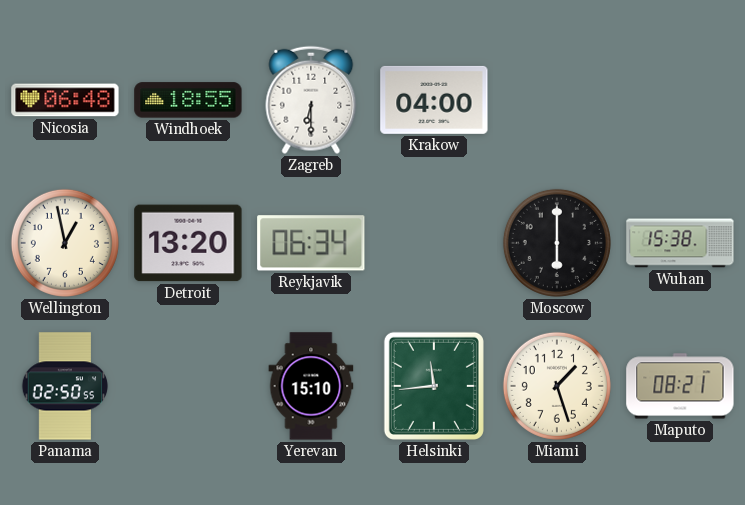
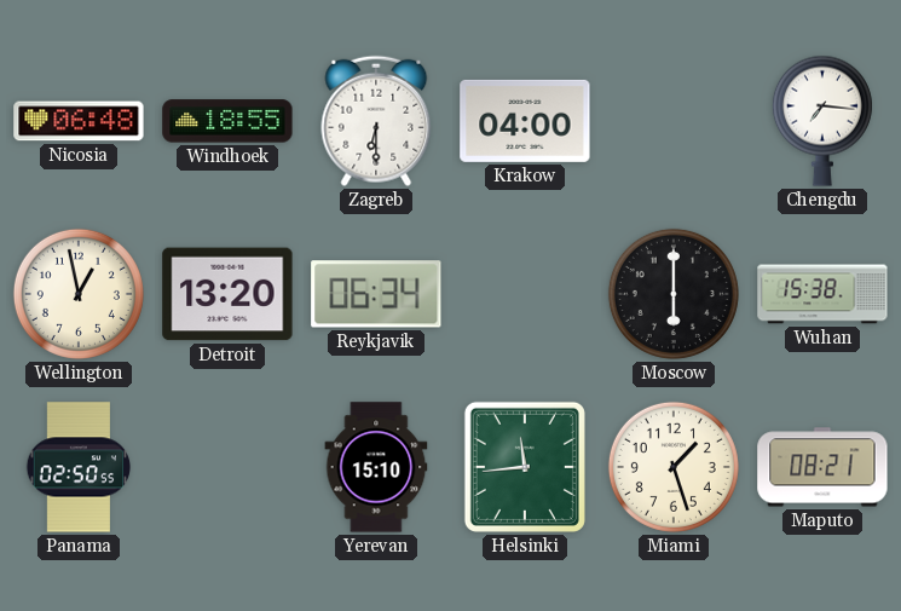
Chengdu: none -> 7:16 (822, 121)
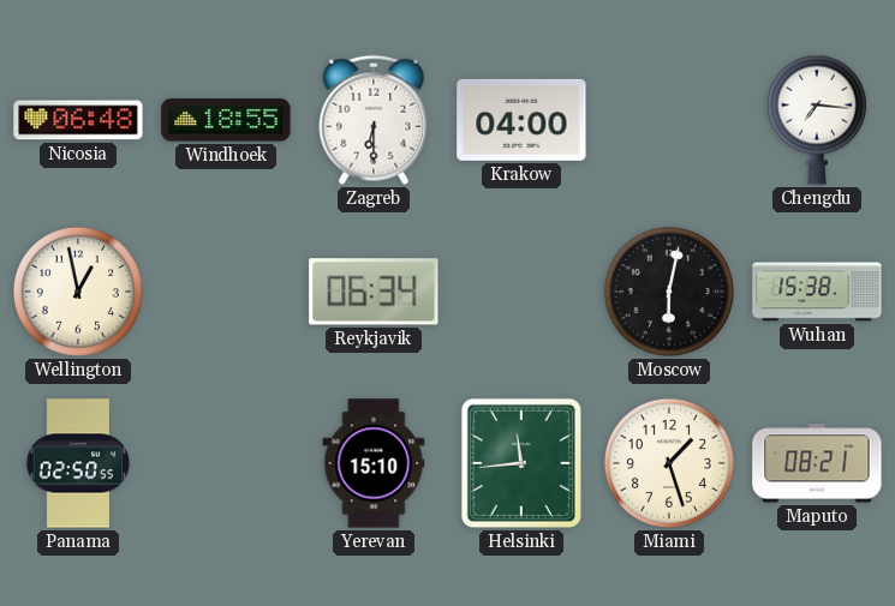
Detroit: 13:20 -> none (227, 294)
Moscow: 6:00 -> 6:02 (669, 292)
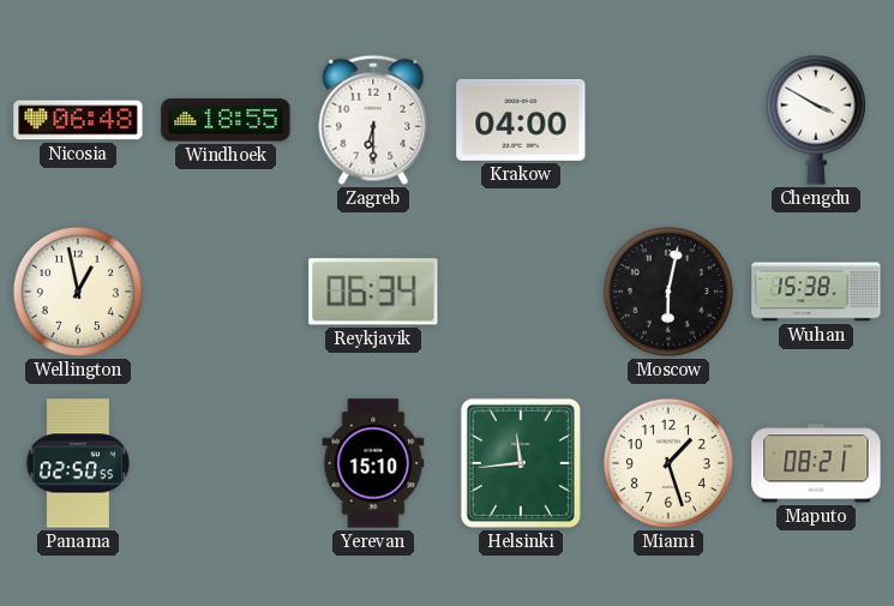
Chengdu: 7:16 -> 3:50 (816, 120)
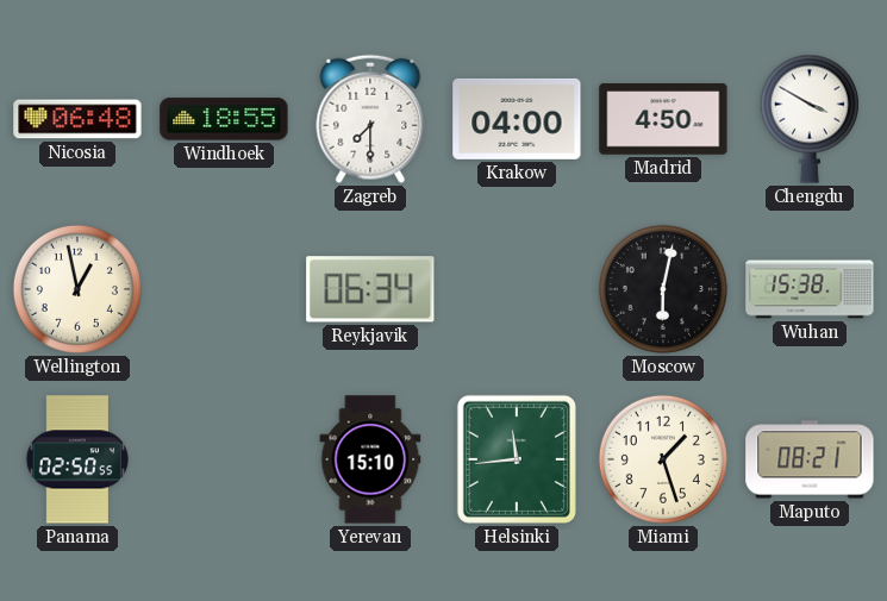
Zagreb: 6:30 -> 7:30 (370, 119)
Madrid: none -> 4:50 (663, 119)
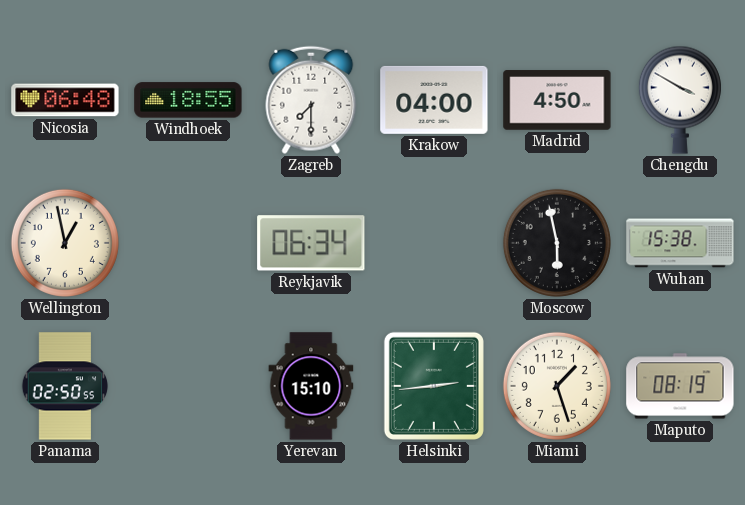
Moscow: 6:02 -> 5:58 (557, 243)
Helsinki: 11:44 -> 2:44 (434, 386)
Maputo: 08:21 -> 08:19 (680, 386)
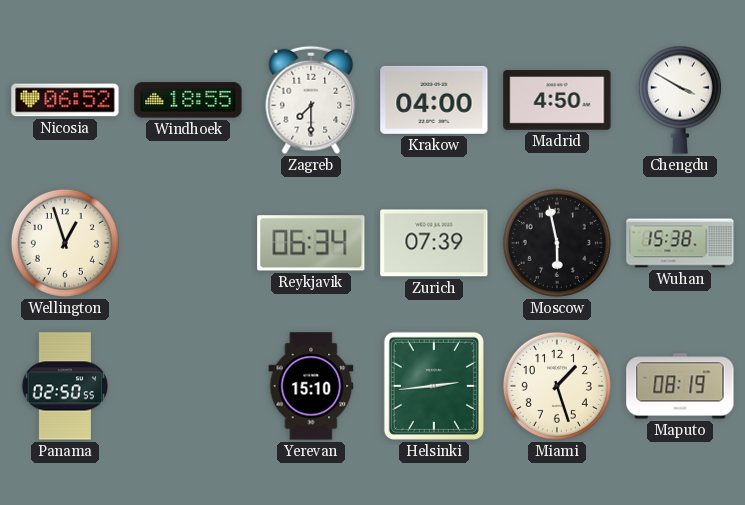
Nicosia: 06:48 -> 06:52 (65, 100)
Wellington: 12:58 -> 12:57 (65, 243)
Zurich: none -> 07:39 (434, 243)
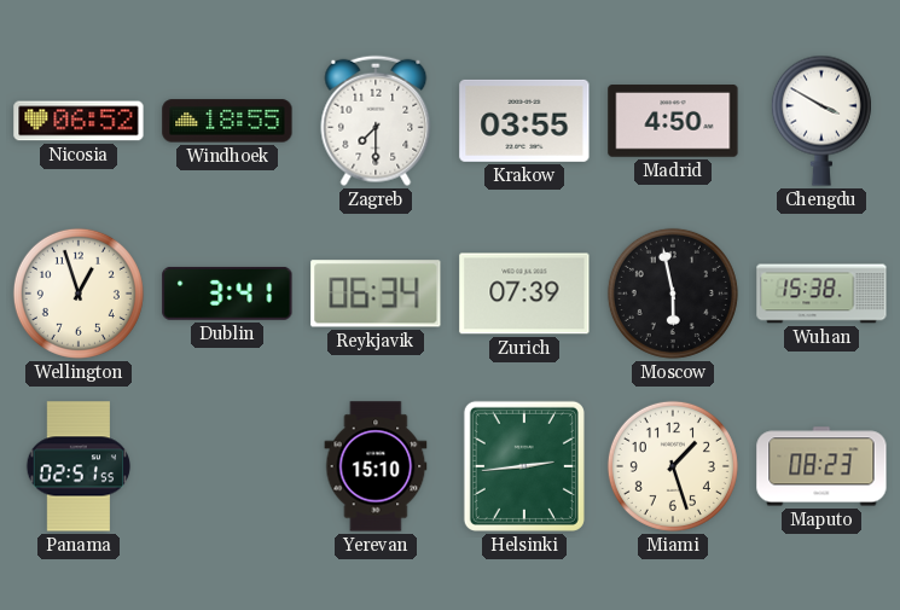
Krakow: 04:00 -> 03:55 (524, 121)
Dublin: none -> 3:41 (227, 294)
Panama: 02:50 -> 02:51 (79, 466)
Maputo: 08:19 -> 08:23 (821, 466)
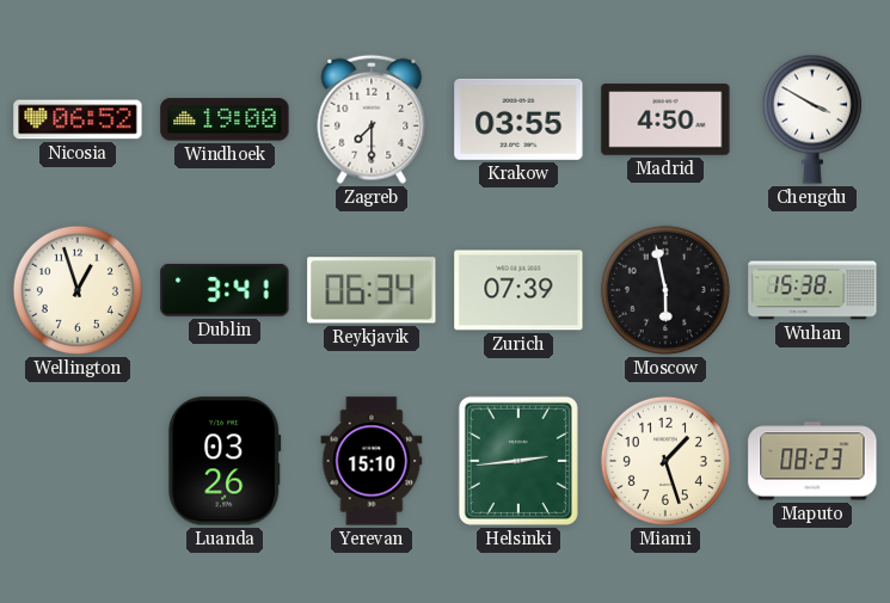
Windhoek: 18:55 -> 19:00 (225, 119)
Panama: 02:51 -> none (79, 466)
Luanda: none -> 03:26 (225, 461)
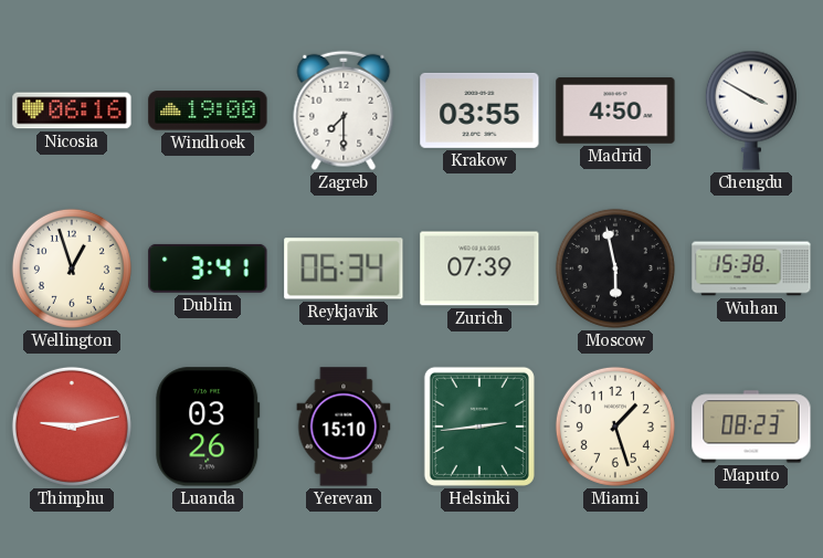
Nicosia: 06:52 -> 06:16 (72, 110)
Thimphu: none -> 9:13 (72, 427)
